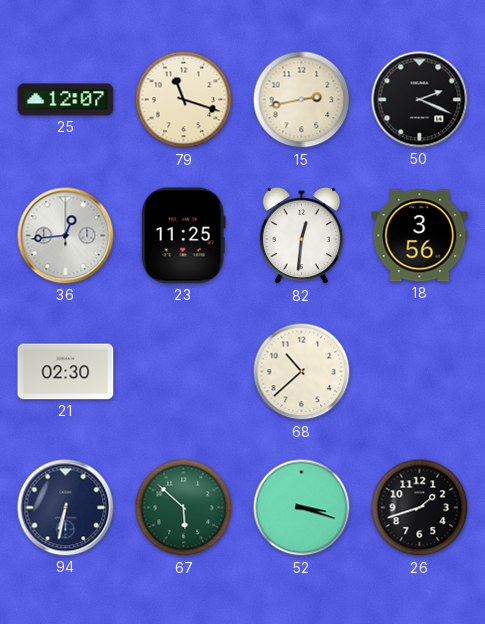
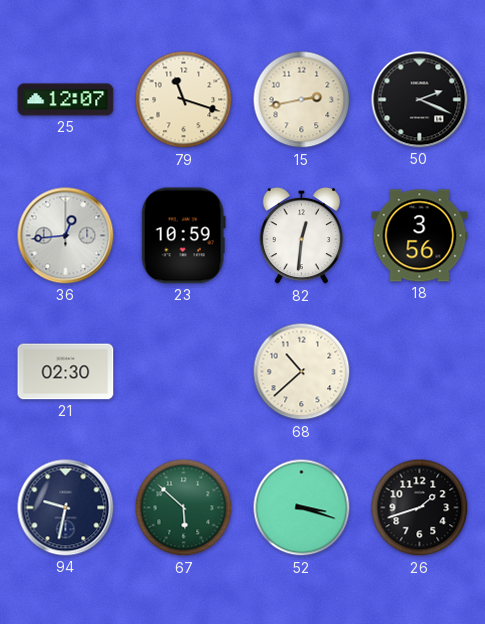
23: 11:25 -> 10:59 (183, 236)
94: 6:32 -> 9:32 (66, 508)
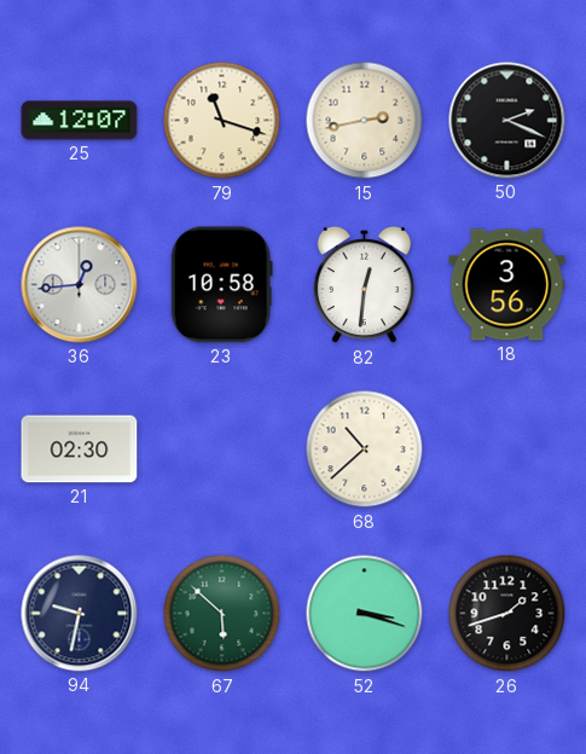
23: 10:59 -> 10:58 (221, 285)
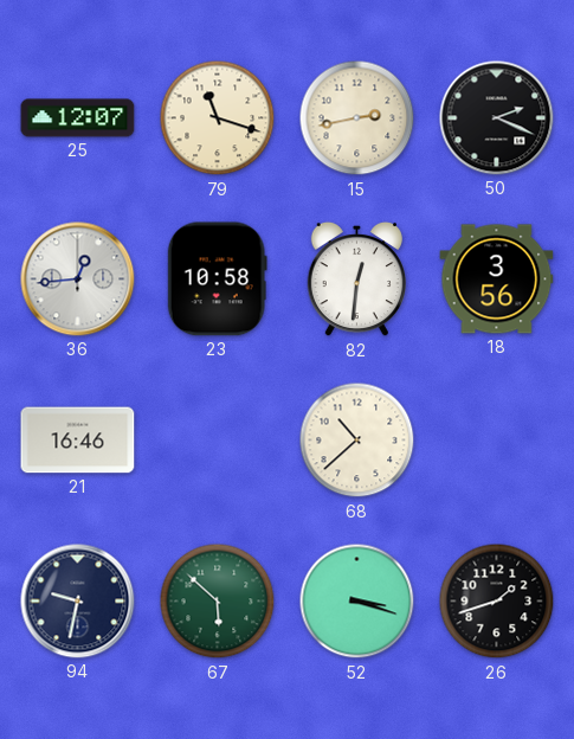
21: 02:30 -> 16:46 (78, 441)
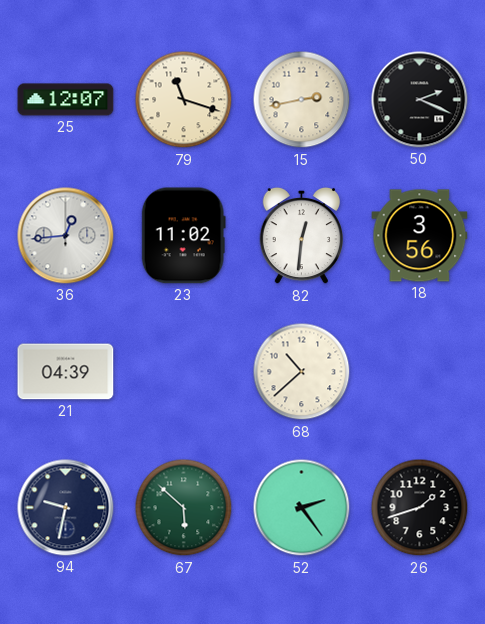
23: 10:58 -> 11:02 (183, 236)
21: 16:46 -> 04:39 (66, 372)
52: 3:18 -> 2:24 (302, 508)
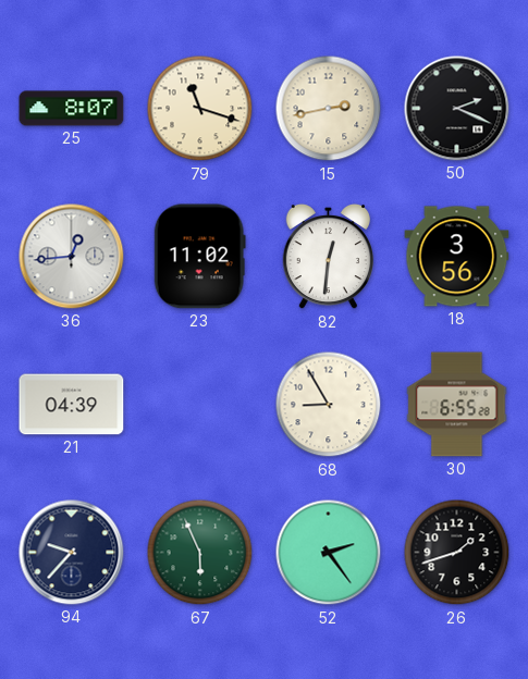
25: 12:07 -> 8:07 (72, 109)
68: 10:38 -> 8:55 (329, 405)
30: none -> 6:55 (457, 405)
94: 9:32 -> 9:37 (72, 553)
67: 5:52 -> 5:56 (200, 553)
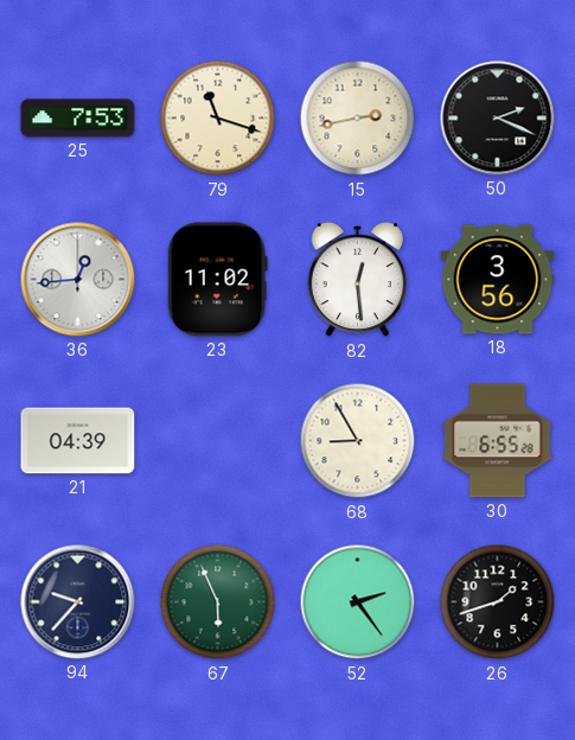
25: 8:07 -> 7:53 (78, 119)
82: 12:31 -> 12:29 (357, 280)
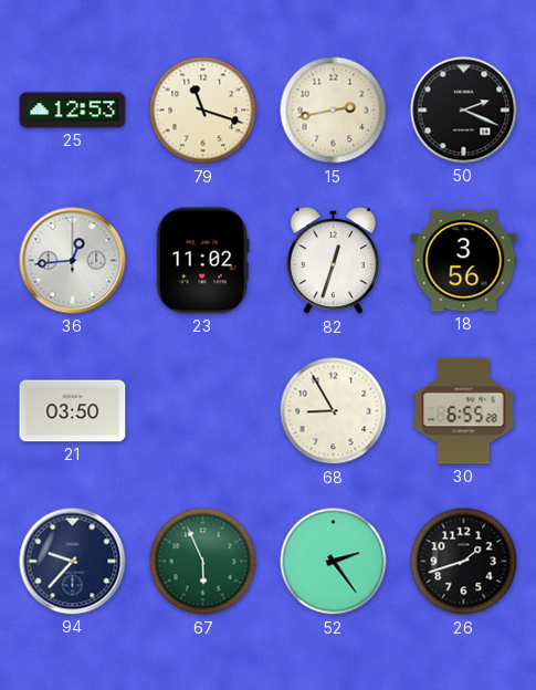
25: 7:53 -> 12:53 (73, 111)
82: 12:29 -> 12:33 (333, 261)
21: 04:39 -> 03:50 (73, 411)
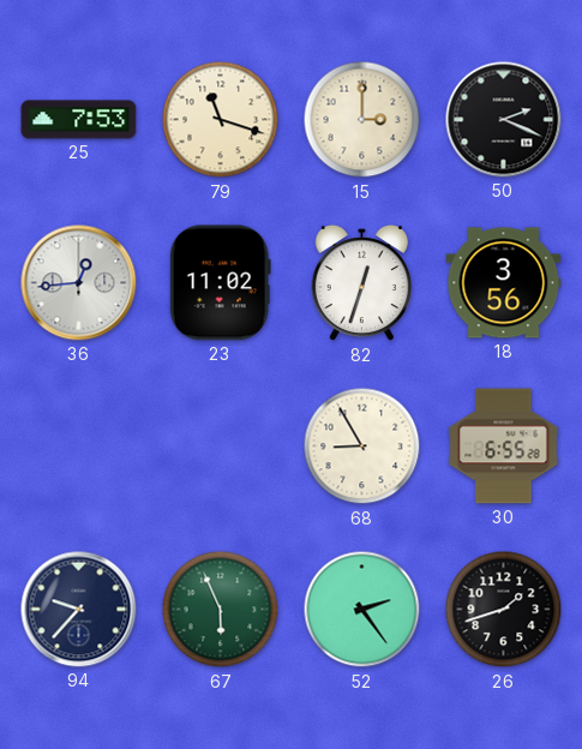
25: 12:53 -> 7:53 (79, 120)
15: 2:43 -> 3:00 (362, 120)
21: 03:50 -> none (73, 411)
